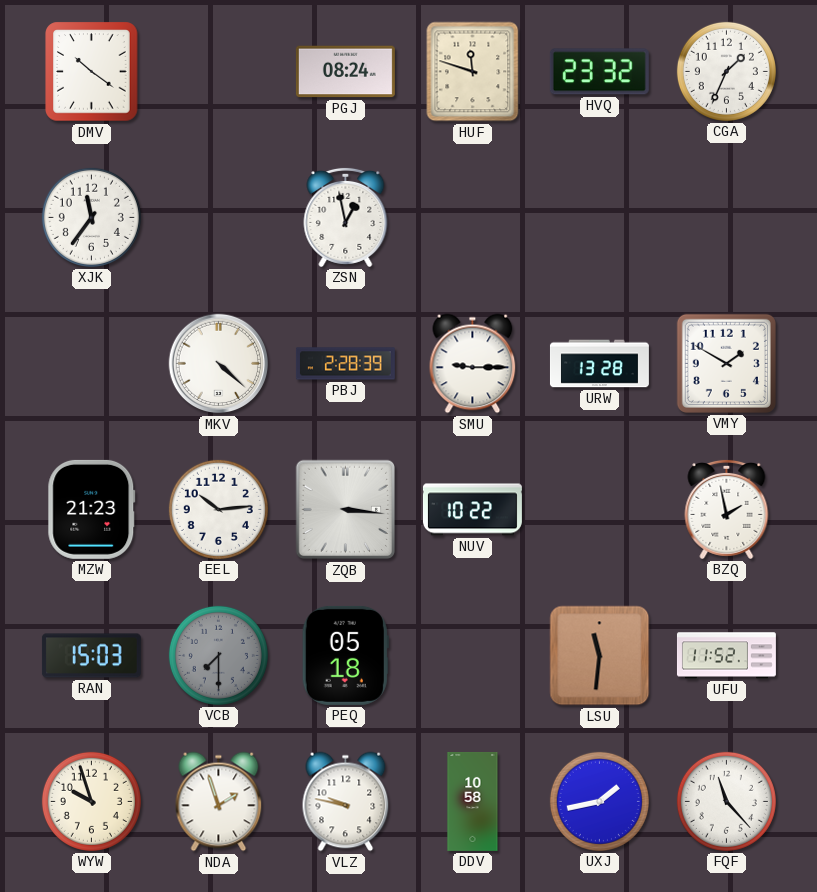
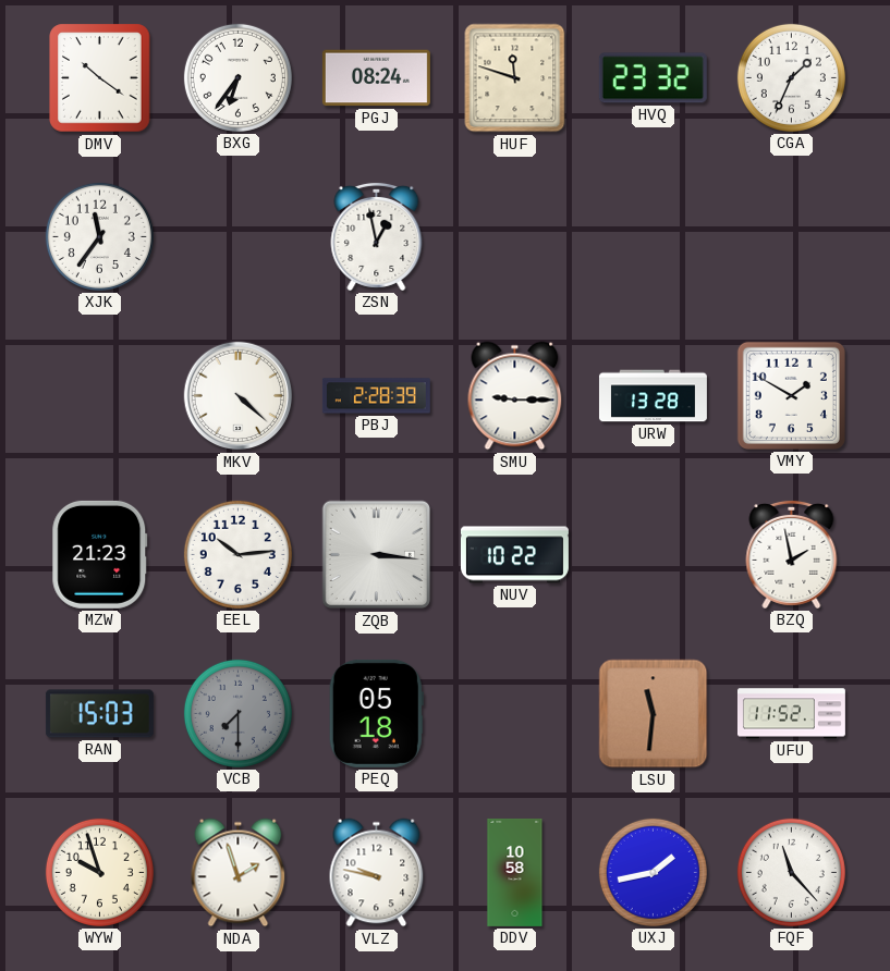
BXG: none -> 6:36 (237, 77)
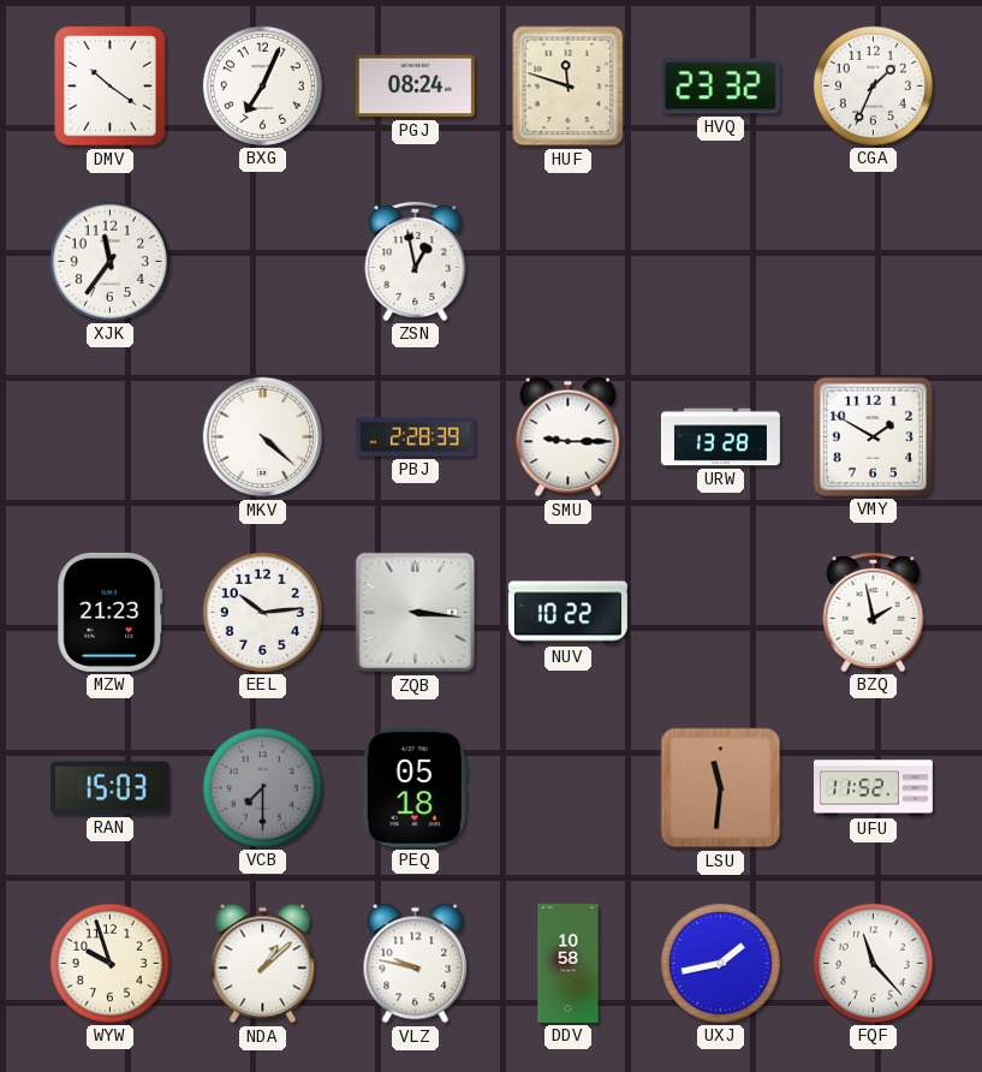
BXG: 6:36 -> 7:04 (262, 85)
NDA: 1:57 -> 1:08 (263, 964)
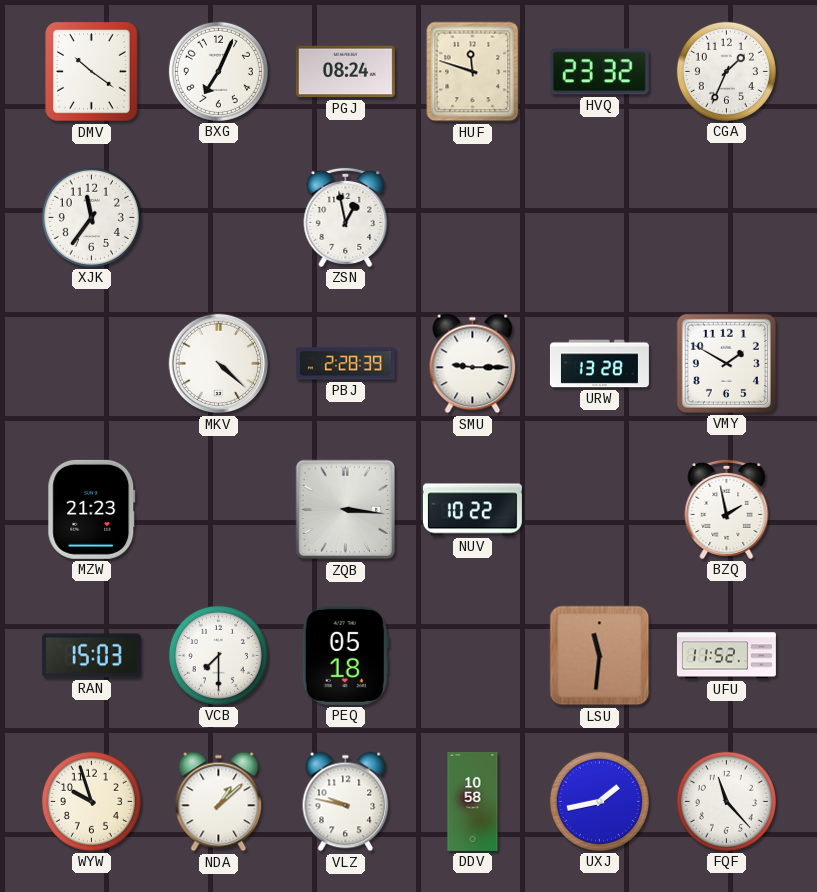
EEL: 10:14 -> none (262, 612)
VCB dial: grey -> white (218, 655)
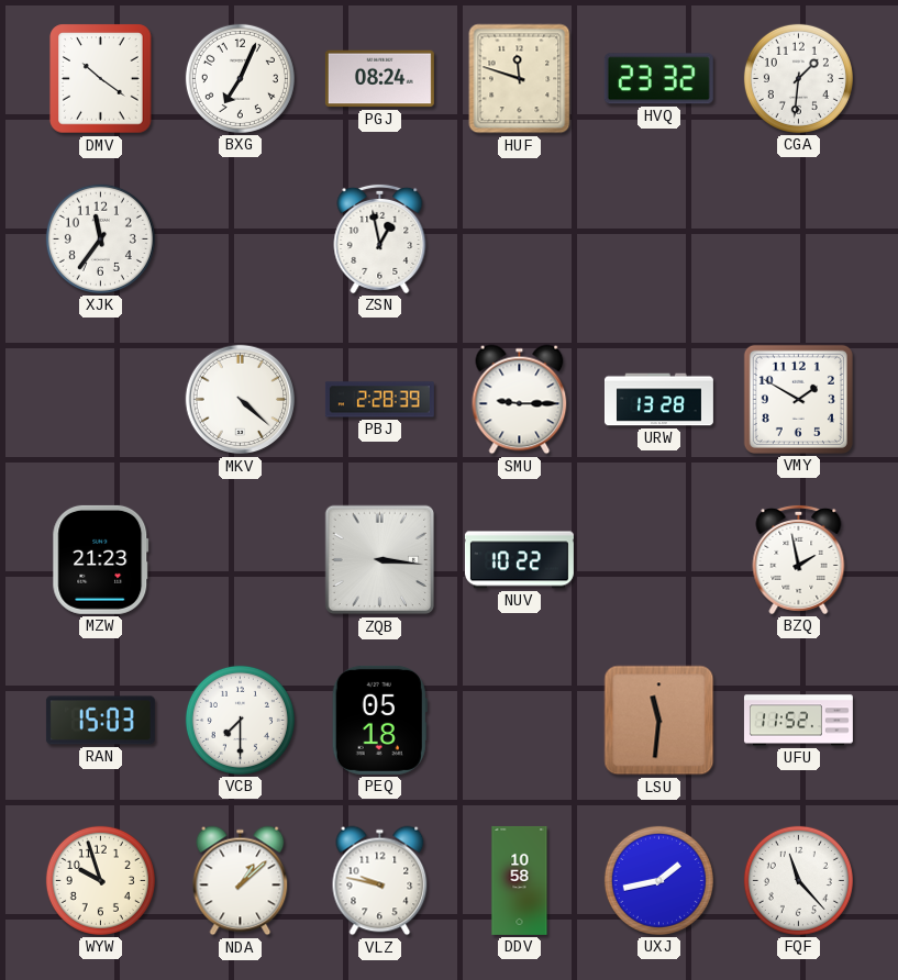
CGA: 1:34 -> 1:31 (798, 78)
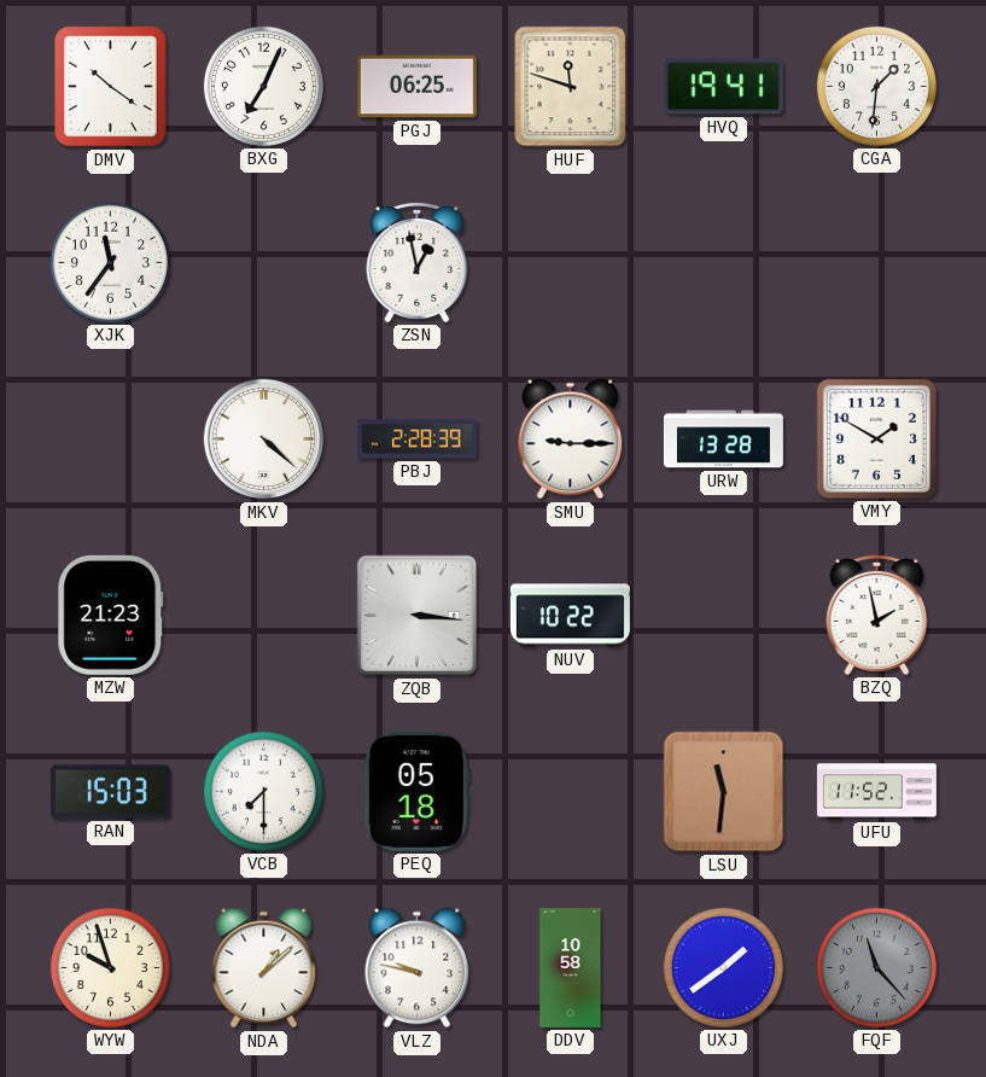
PGJ: 08:24 -> 06:25 (416, 87)
HVQ: 23:32 -> 19:41 (723, 87)
UXJ: 1:43 -> 1:39 (723, 967)
FQF dial: white -> grey (876, 967)
